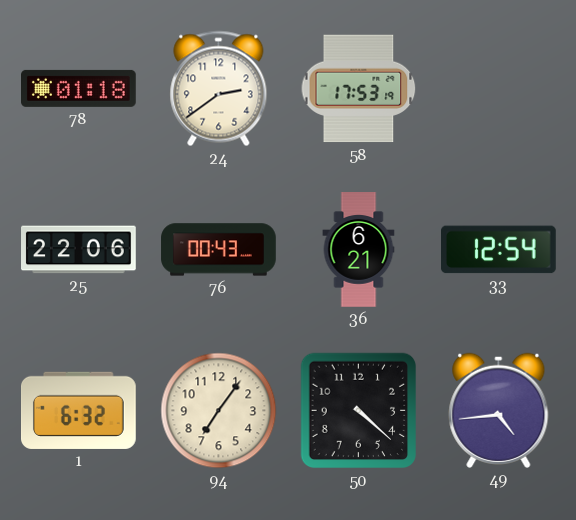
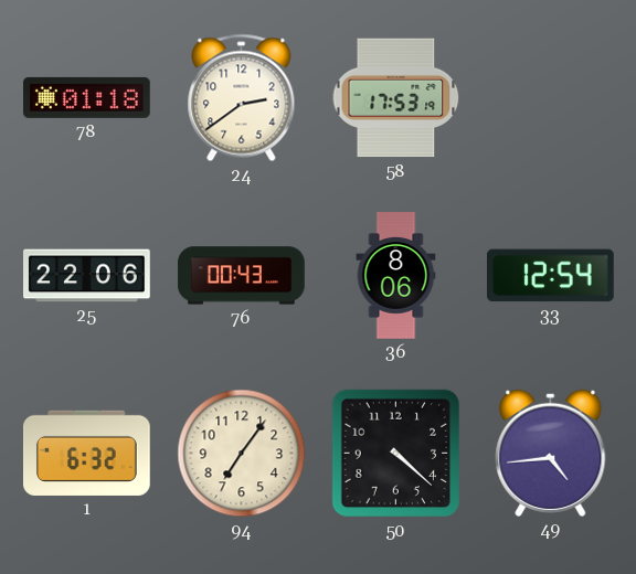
36: 6:21 -> 8:06 (396, 276)
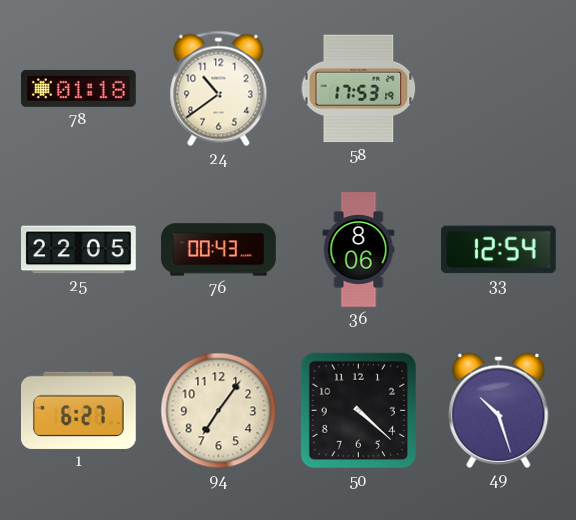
24: 2:39 -> 10:39 (219, 89)
25: 22:06 -> 22:05 (79, 250)
1: 6:32 -> 6:27 (79, 410)
49: 4:44 -> 10:27 (499, 410)
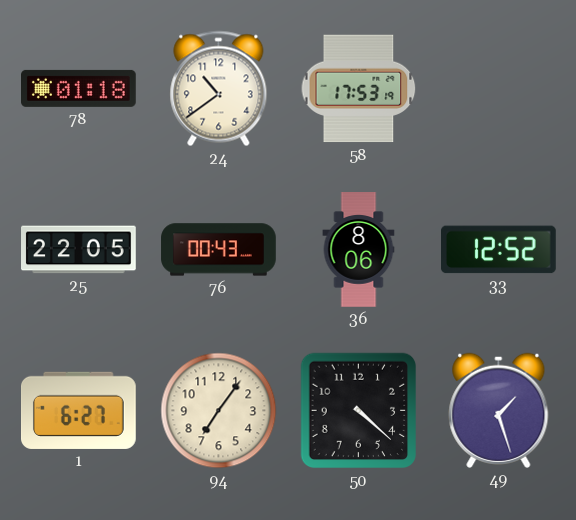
33: 12:54 -> 12:52 (499, 250)
49: 10:27 -> 1:27 (499, 410)
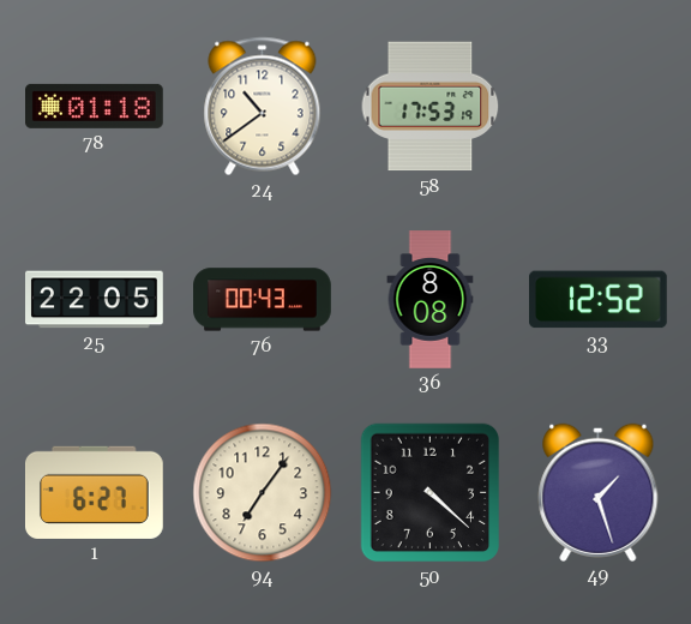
36: 8:06 -> 8:08 (431, 300)
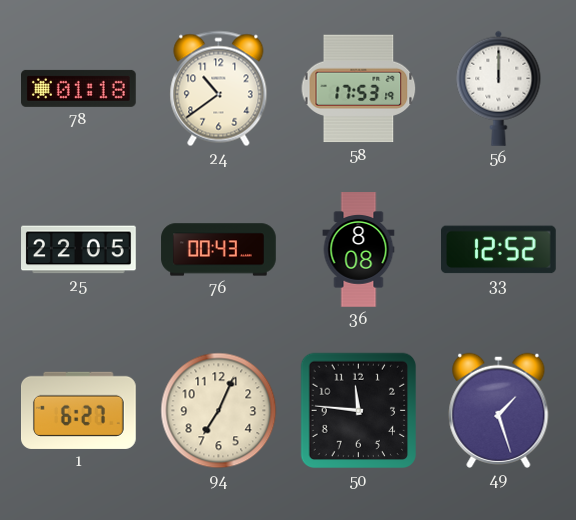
56: none -> 12:00 (499, 88)
94: 7:06 -> 7:04 (219, 411)
50: 4:22 -> 11:46 (359, 411)
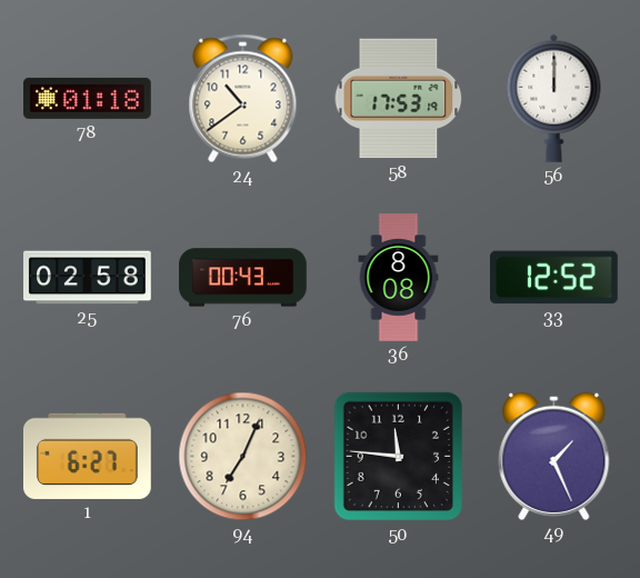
25: 22:05 -> 02:58 (88, 278)
49: 1:27 -> 1:26 (554, 456)
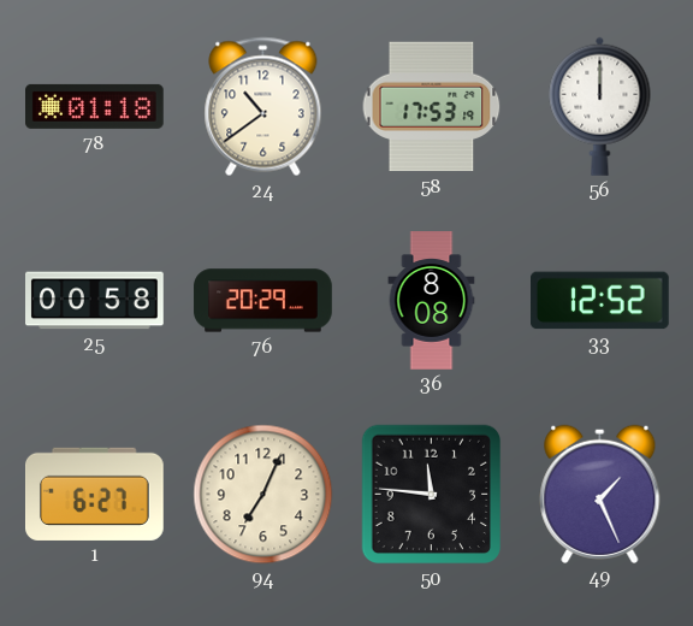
25: 02:58 -> 00:58 (95, 301)
76: 00:43 -> 20:29 (263, 301)
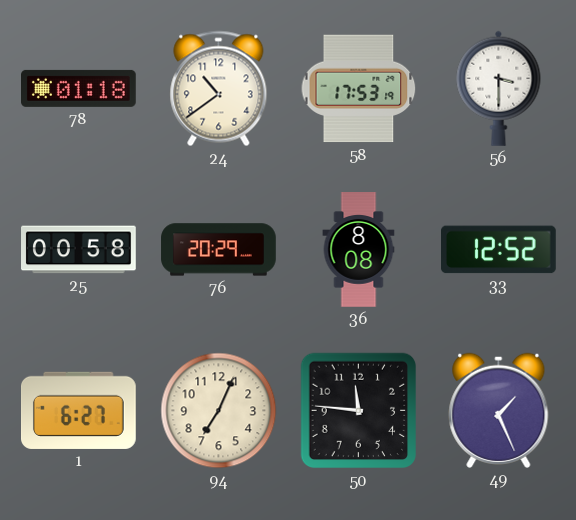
56: 12:00 -> 3:30 (499, 88)
